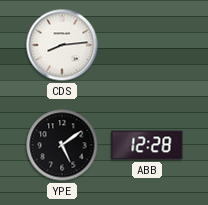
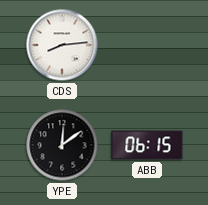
YPE: 5:09 -> 12:09 (62, 145)
ABB: 12:28 -> 06:15 (147, 145)
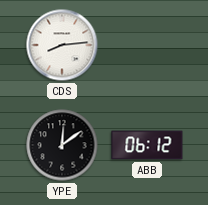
ABB: 06:15 -> 06:12 (147, 145)
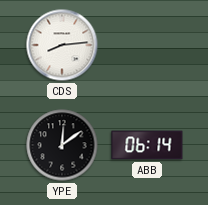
ABB: 06:12 -> 06:14 (147, 145)
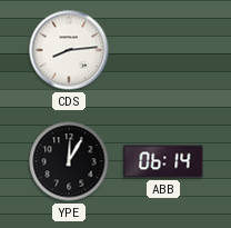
YPE: 12:09 -> 12:05 (69, 161)
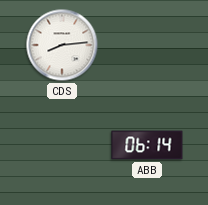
YPE: 12:05 -> none (69, 161)
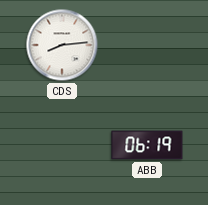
ABB: 06:14 -> 06:19 (147, 145)
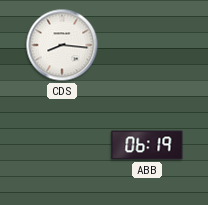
CDS: 8:14 -> 8:16 (62, 45)
